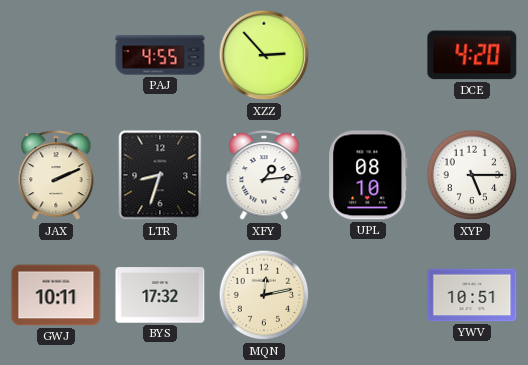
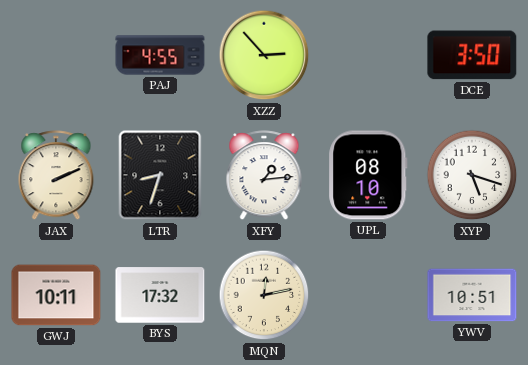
DCE: 4:20 -> 3:50 (472, 55)
XYP: 5:15 -> 5:18 (472, 175)
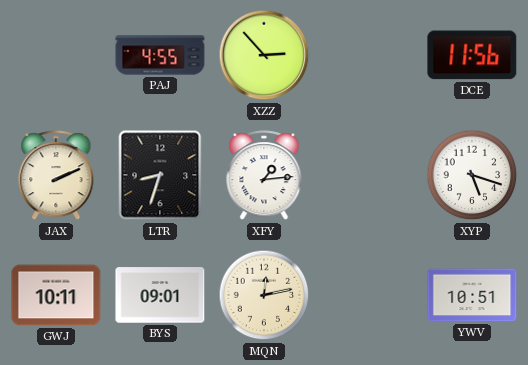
DCE: 3:50 -> 11:56 (472, 55)
UPL: 08:10 -> none (368, 175)
BYS: 17:32 -> 09:01 (160, 295)
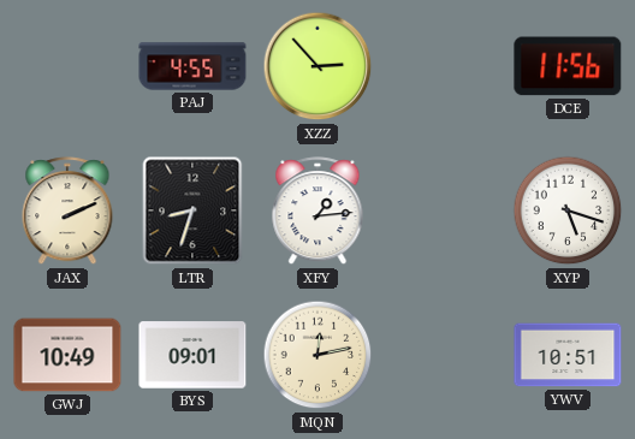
GWJ: 10:11 -> 10:49 (67, 355)
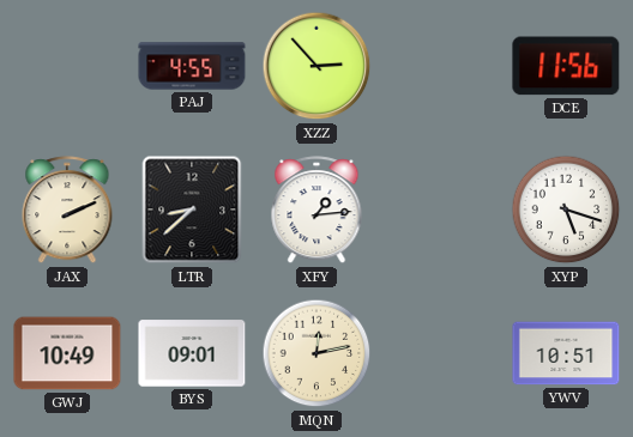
LTR: 8:33 -> 8:38 (192, 210)
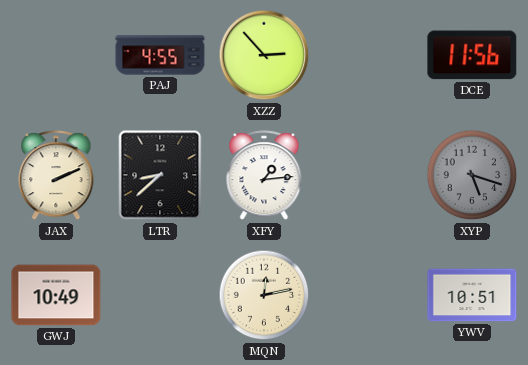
XYP dial: white -> grey (472, 175)
BYS: 09:01 -> none (192, 353)
